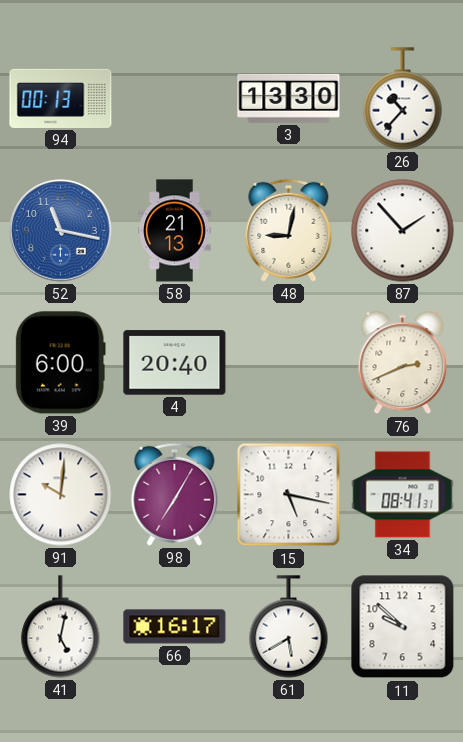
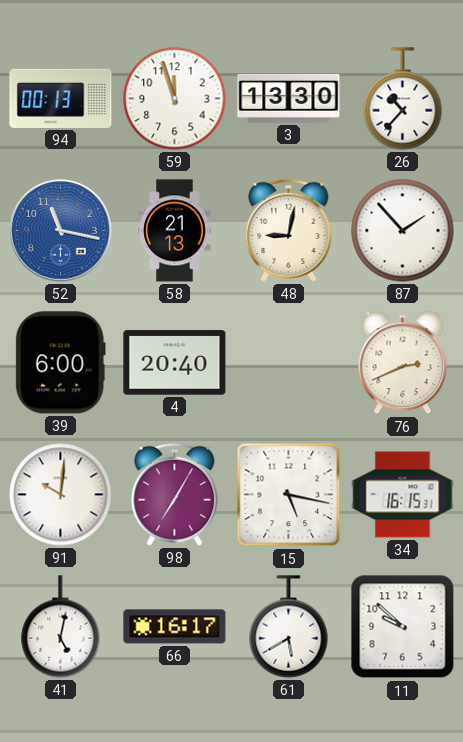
59: none -> 11:57 (175, 99)
34: 08:41 -> 16:15 (403, 495)
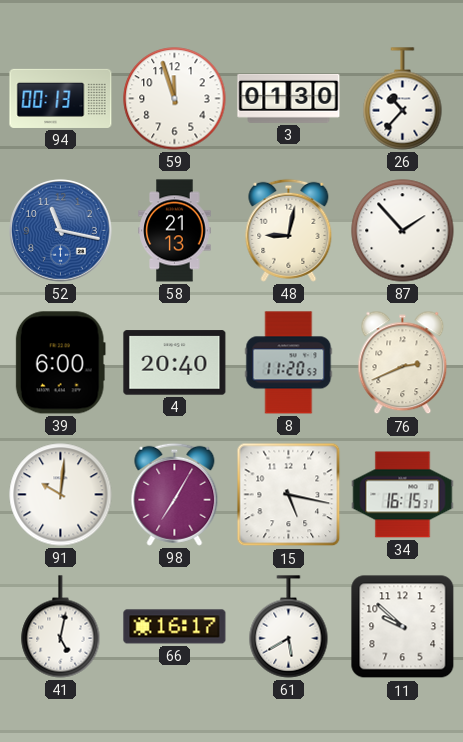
3: 13:30 -> 01:30 (289, 98)
8: none -> 11:20 (289, 363)
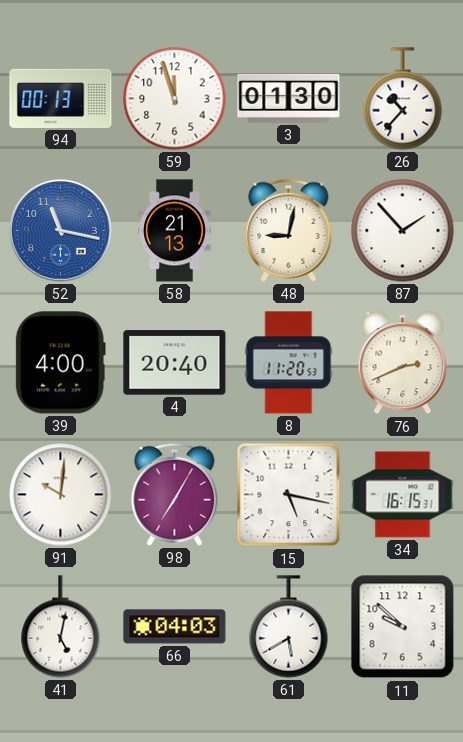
39: 6:00 -> 4:00 (60, 363)
66: 16:17 -> 04:03 (175, 627)
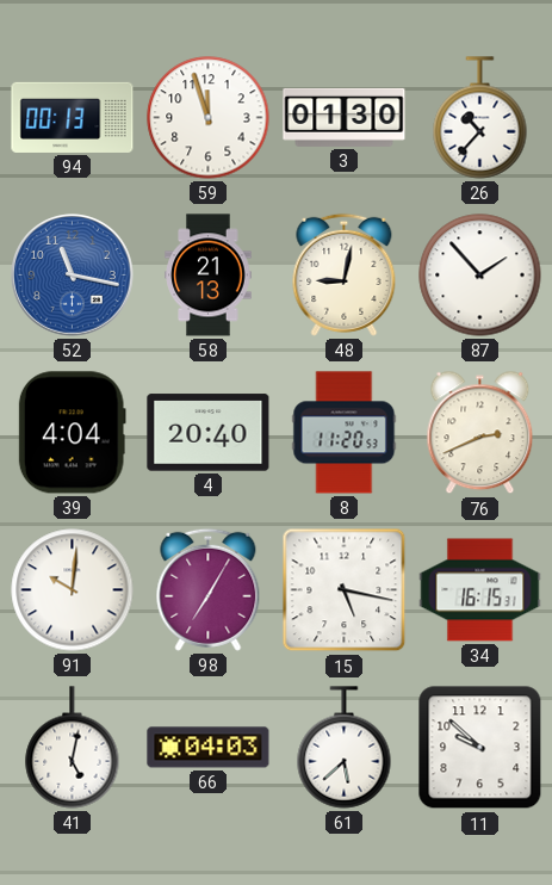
39: 4:00 -> 4:04 (72, 433)
61: 5:40 -> 5:38 (345, 748)
